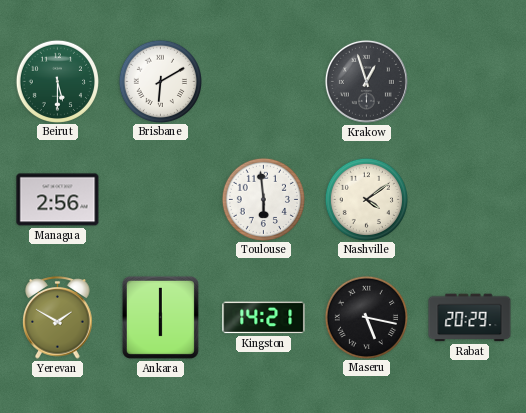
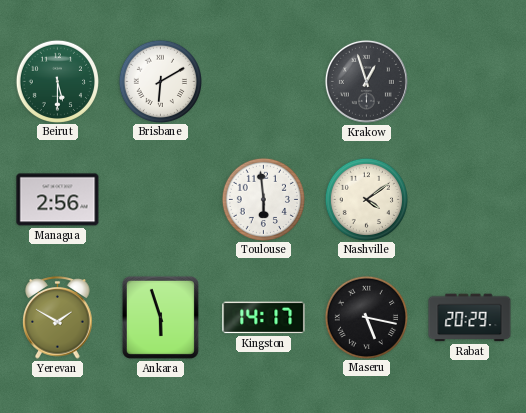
Ankara: 6:00 -> 5:57 (160, 317)
Kingston: 14:21 -> 14:17 (264, 318)
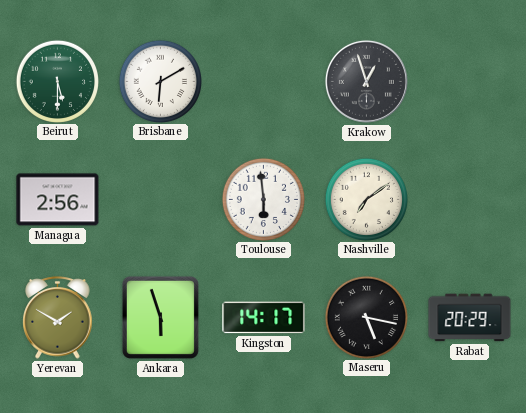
Nashville: 4:09 -> 7:09 (366, 199)
